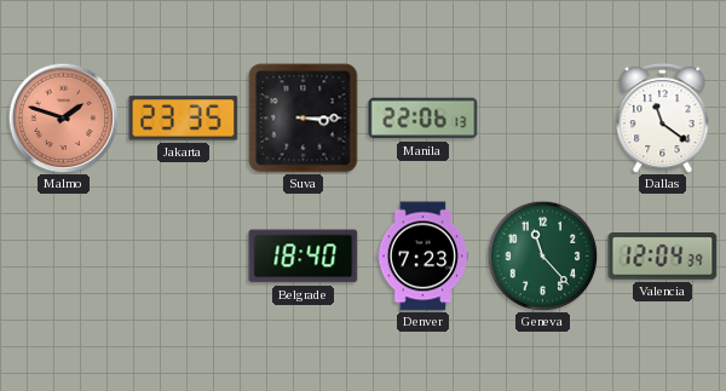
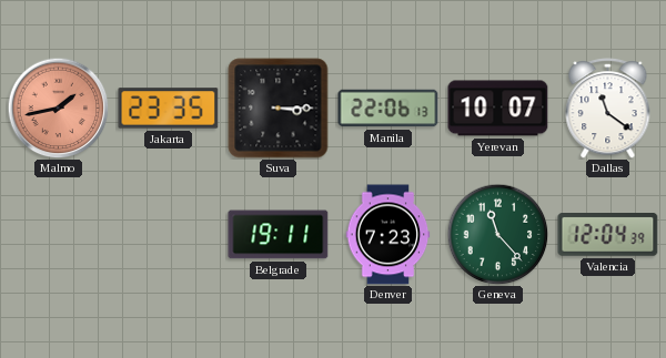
Malmo: 1:48 -> 1:43 (58, 108)
Yerevan: none -> 10:07 (498, 109)
Belgrade: 18:40 -> 19:11 (279, 235)
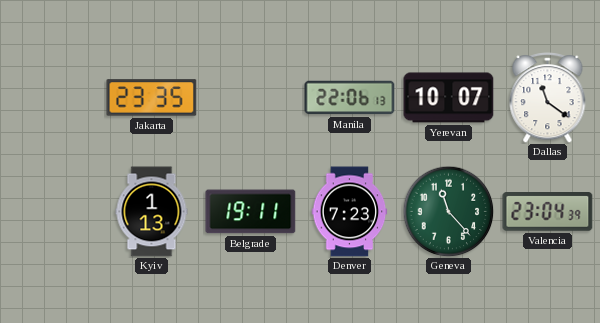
Malmo: 1:43 -> none (58, 108)
Suva: 3:15 -> none (279, 109)
Kyiv: none -> 1:13 (152, 212)
Valencia: 12:04 -> 23:04 (548, 212)
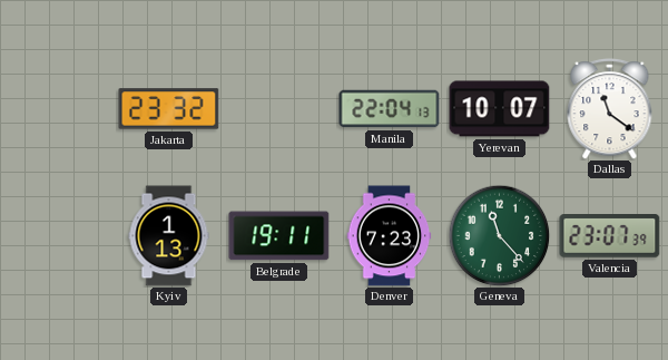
Jakarta: 23:35 -> 23:32 (169, 109)
Manila: 22:06 -> 22:04 (390, 109)
Valencia: 23:04 -> 23:07 (610, 236)
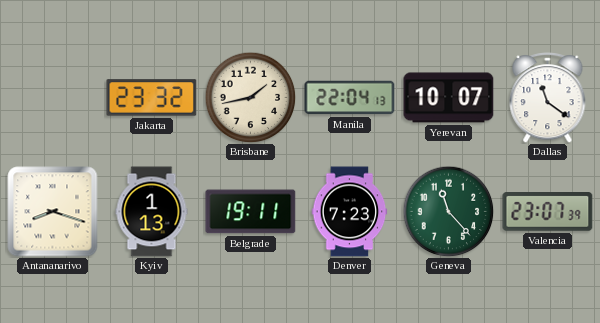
Brisbane: none -> 1:43 (250, 97)
Antananarivo: none -> 8:18 (53, 212)
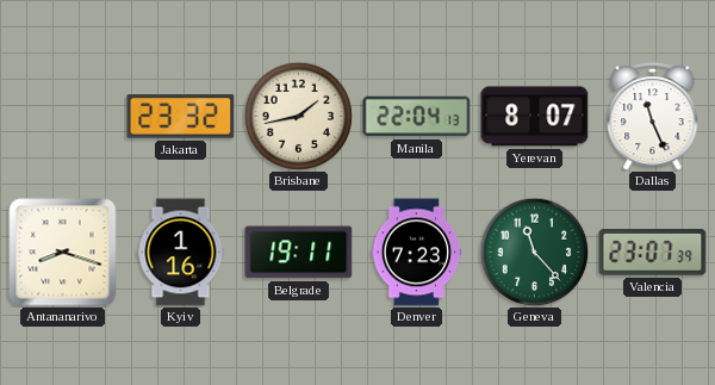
Yerevan: 10:07 -> 8:07 (535, 117)
Dallas: 11:21 -> 11:26 (653, 117)
Kyiv: 1:13 -> 1:16 (181, 253)
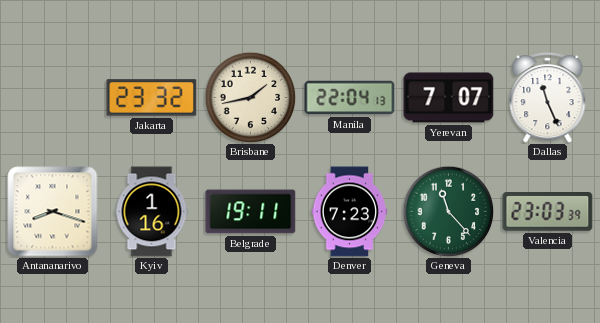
Yerevan: 8:07 -> 7:07 (449, 98)
Valencia: 23:07 -> 23:03 (548, 212)
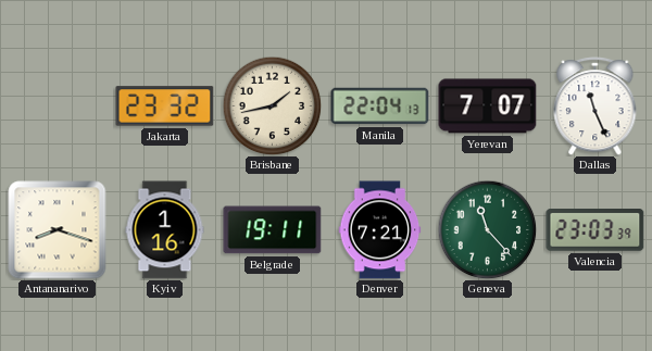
Denver: 7:23 -> 7:21 (380, 230)
